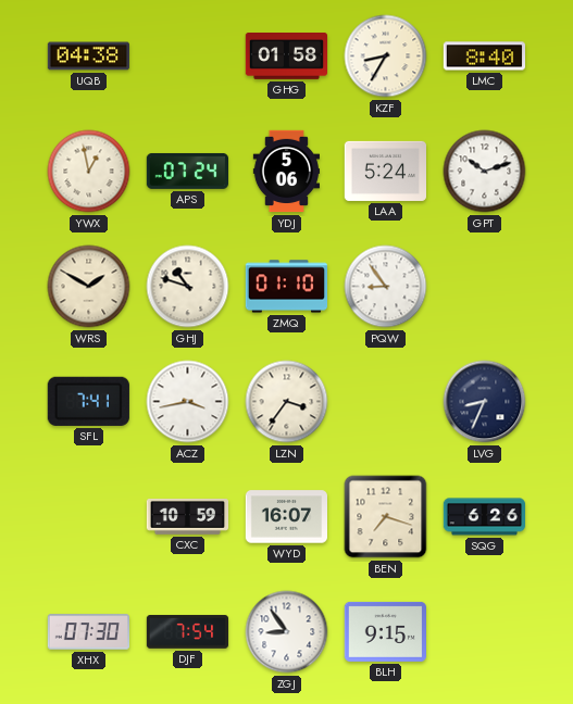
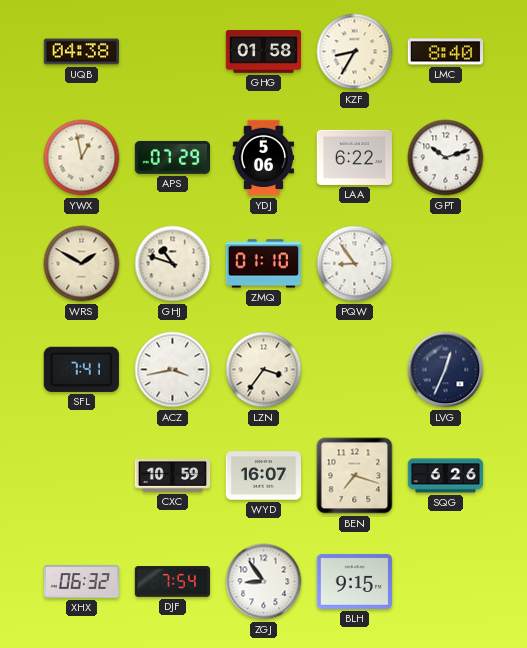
APS: 07:24 -> 07:29 (172, 157)
LAA: 5:24 -> 6:22 (354, 157)
LVG: 8:34 -> 12:34 (446, 370)
XHX: 07:30 -> 06:32 (81, 582)
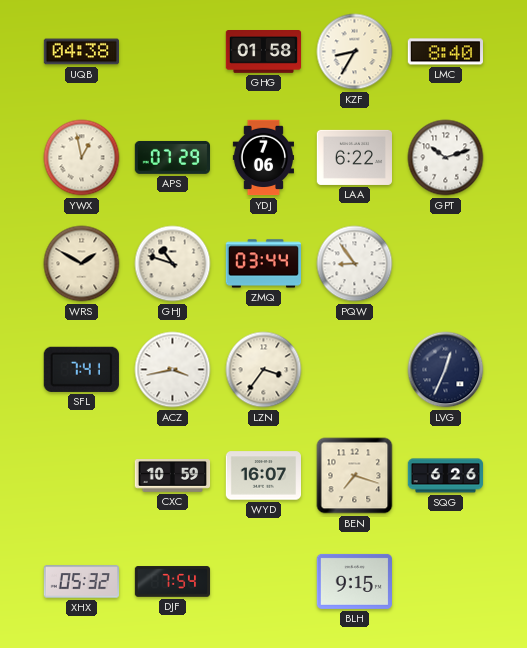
YDJ: 5:06 -> 7:06 (263, 158)
ZMQ: 01:10 -> 03:44 (263, 264)
XHX: 06:32 -> 05:32 (81, 582)
ZGJ: 8:54 -> none (264, 582)
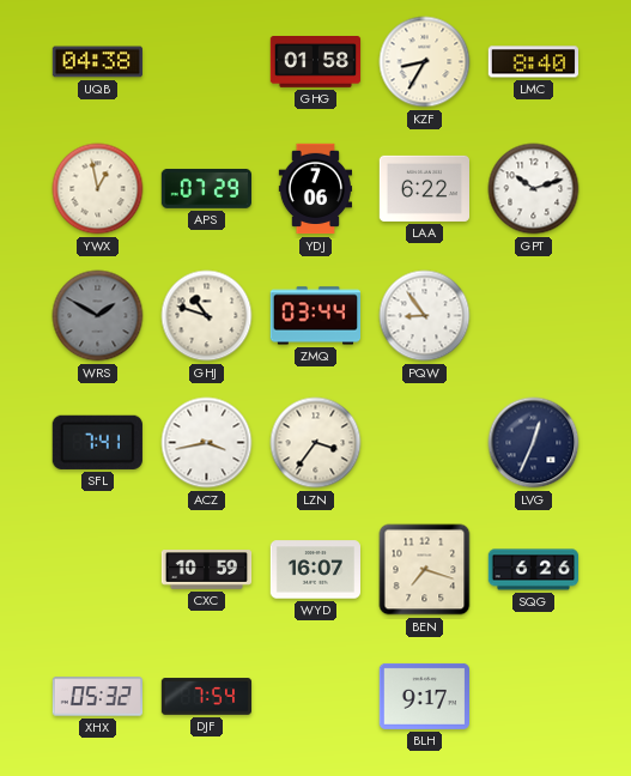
WRS dial: cream -> grey (98, 316)
BLH: 9:15 -> 9:17 (424, 696)
